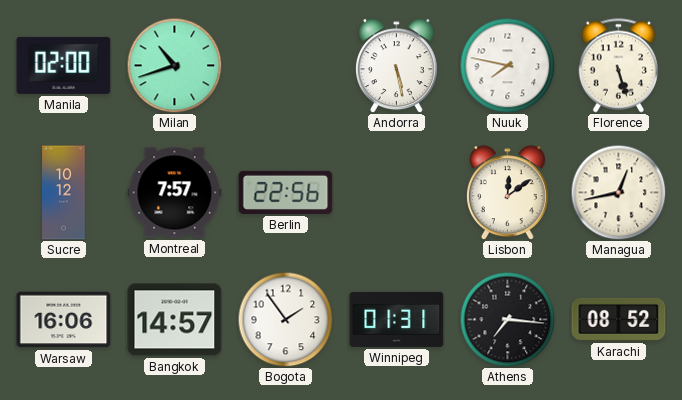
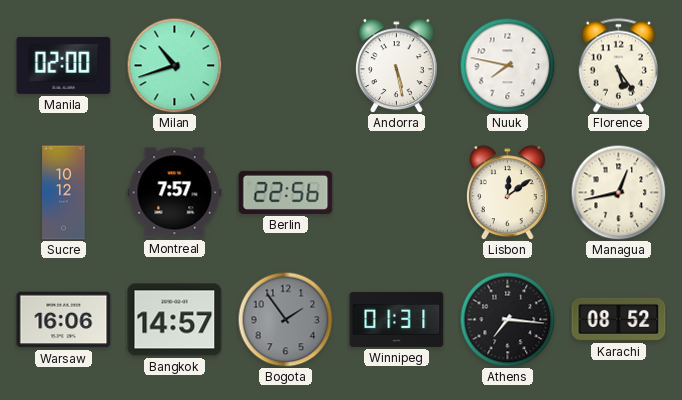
Florence: 5:27 -> 5:24 (618, 66)
Bogota dial: white -> grey (285, 319)
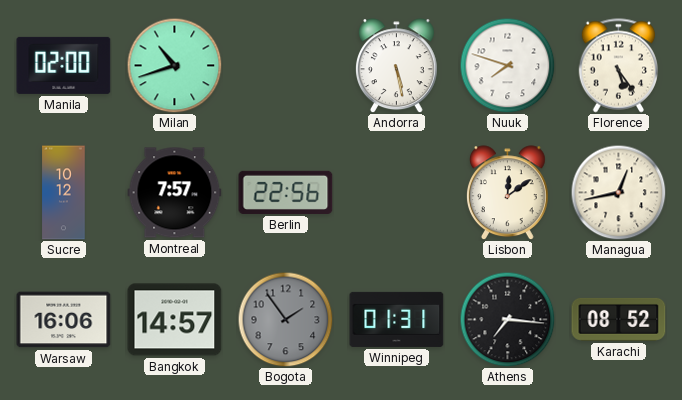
Nuuk: 7:47 -> 7:48 (507, 65)
